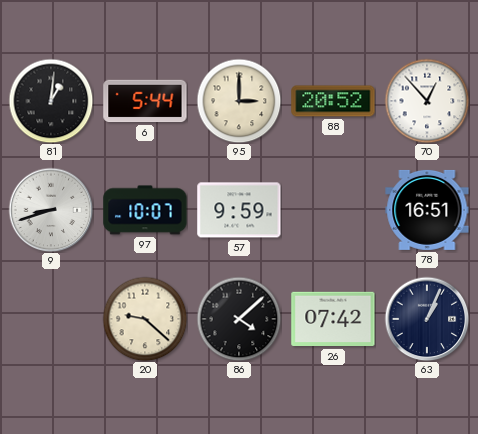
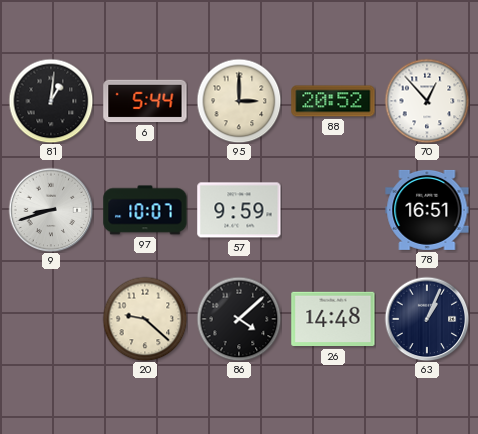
26: 07:42 -> 14:48 (333, 319)
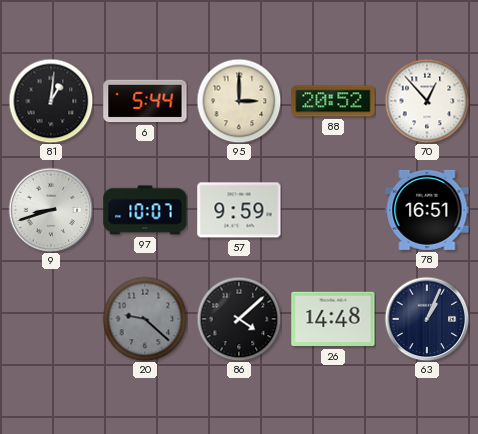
20 dial: cream -> grey (145, 319)
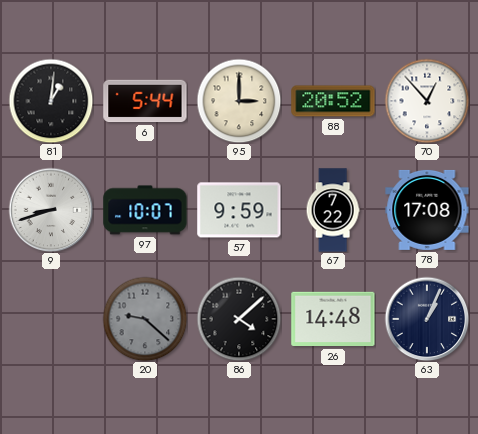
67: none -> 7:22 (333, 210)
78: 16:51 -> 17:08 (427, 210)
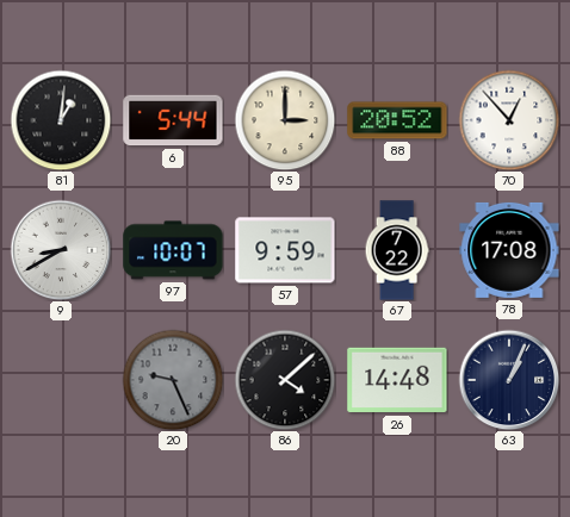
9: 8:42 -> 8:40 (61, 250)
20: 9:22 -> 9:26 (173, 380)
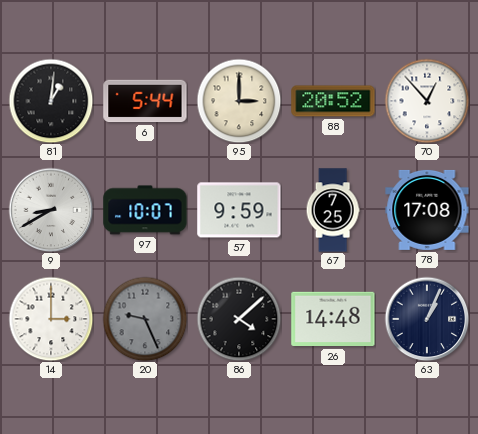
67: 7:22 -> 7:25 (333, 210)
14: none -> 3:00 (51, 319)
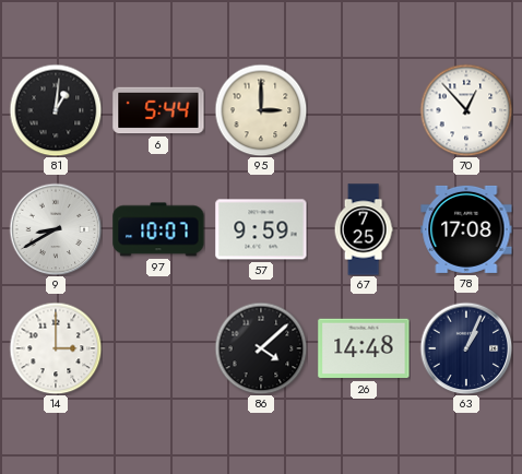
88: 20:52 -> none (333, 101)
20: 9:26 -> none (145, 319)
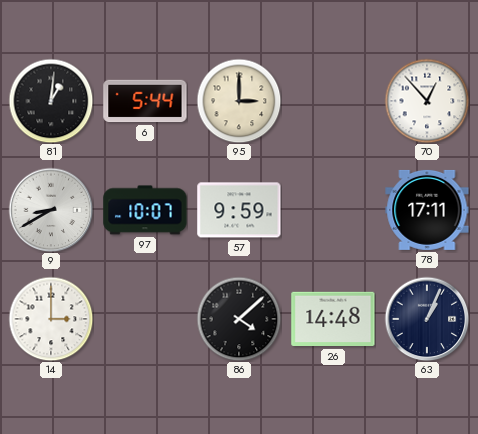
67: 7:25 -> none (364, 229)
78: 17:08 -> 17:11 (427, 210)
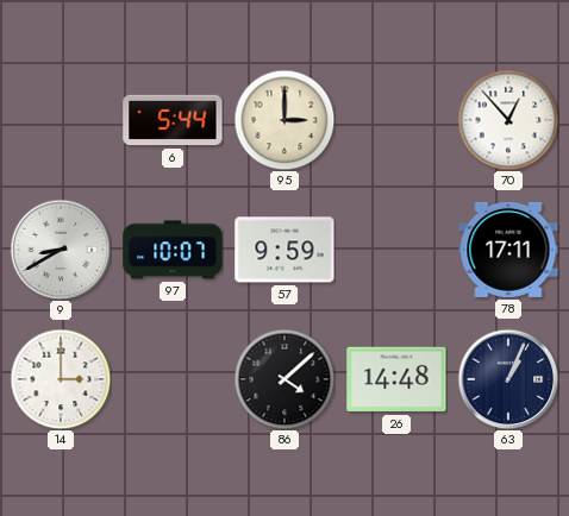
81: 1:01 -> none (51, 101)
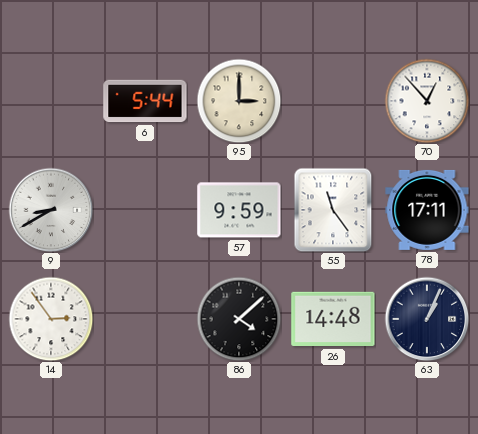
97: 10:07 -> none (173, 250)
55: none -> 11:24 (333, 210)
14: 3:00 -> 2:54 (51, 319)
